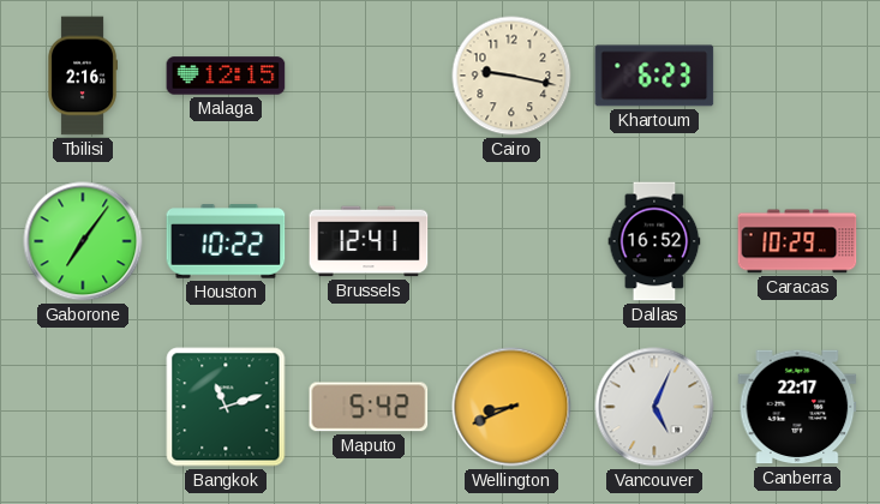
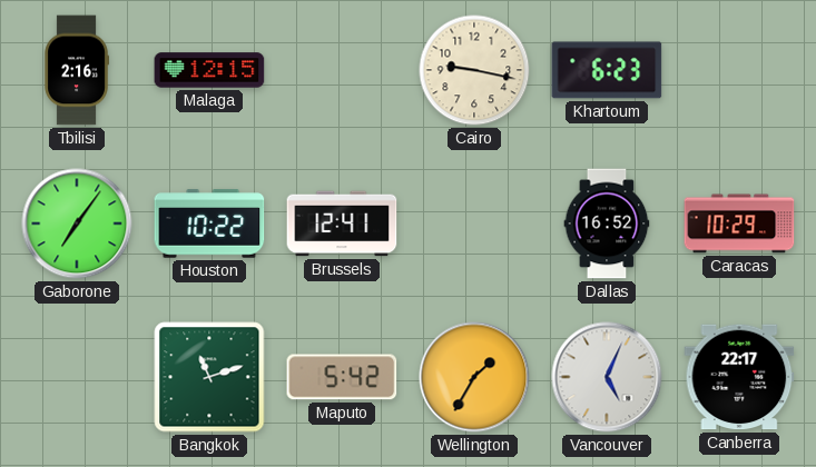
Wellington: 8:41 -> 1:35 (474, 377)
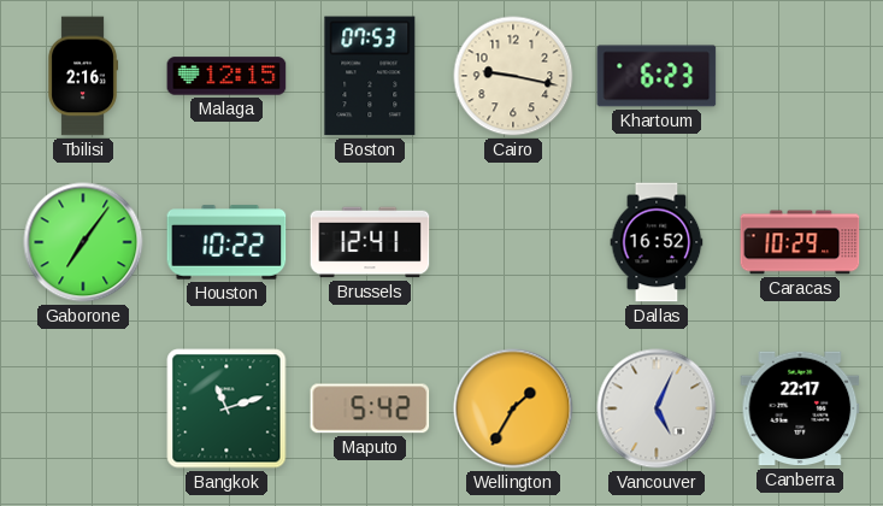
Boston: none -> 07:53 (370, 76)
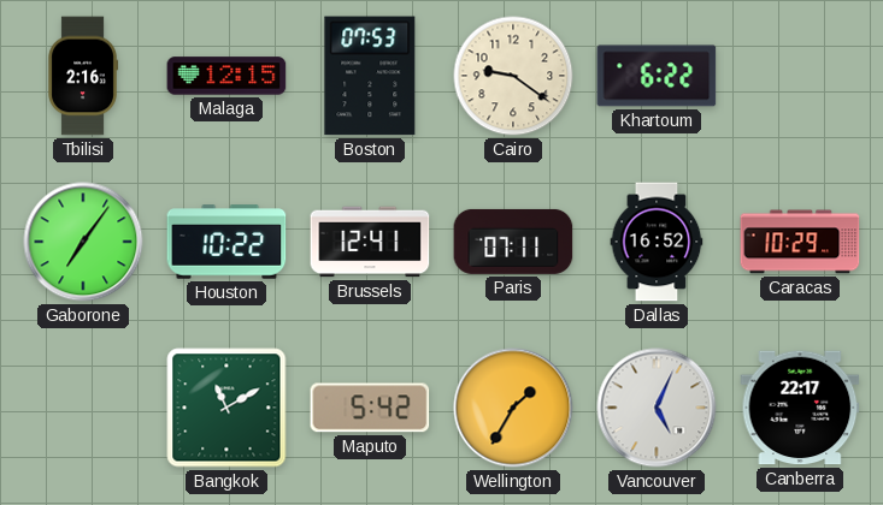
Cairo: 9:17 -> 9:21 (513, 76)
Khartoum: 6:23 -> 6:22 (657, 76)
Paris: none -> 07:11 (513, 242)
Bangkok: 11:12 -> 11:10 (226, 408)
